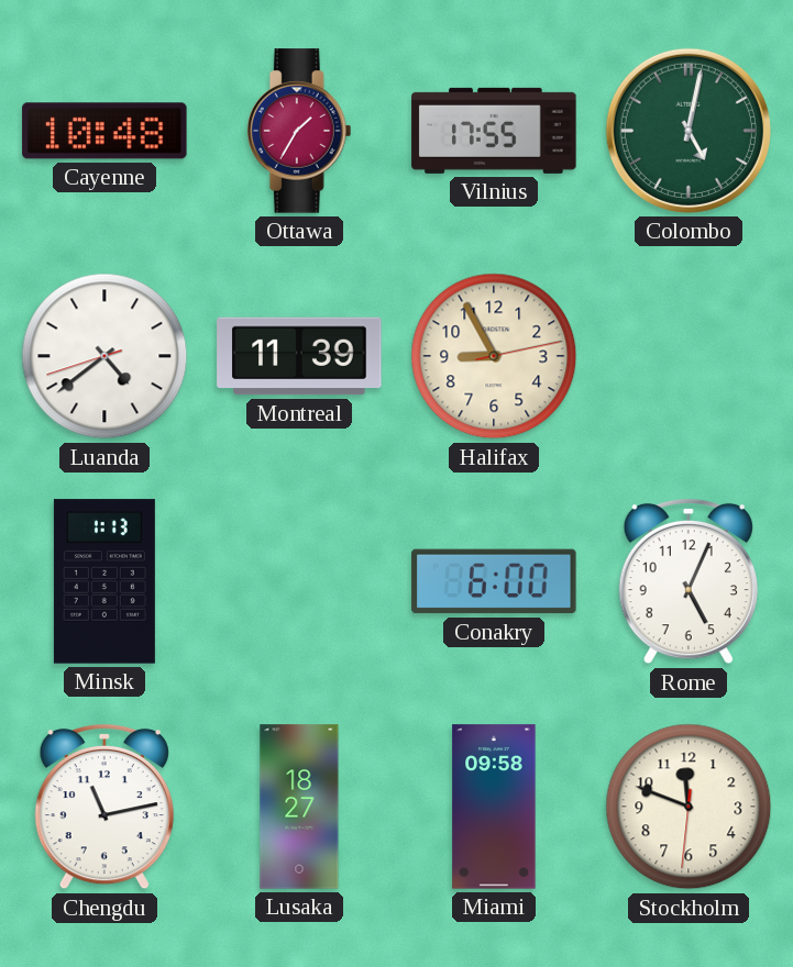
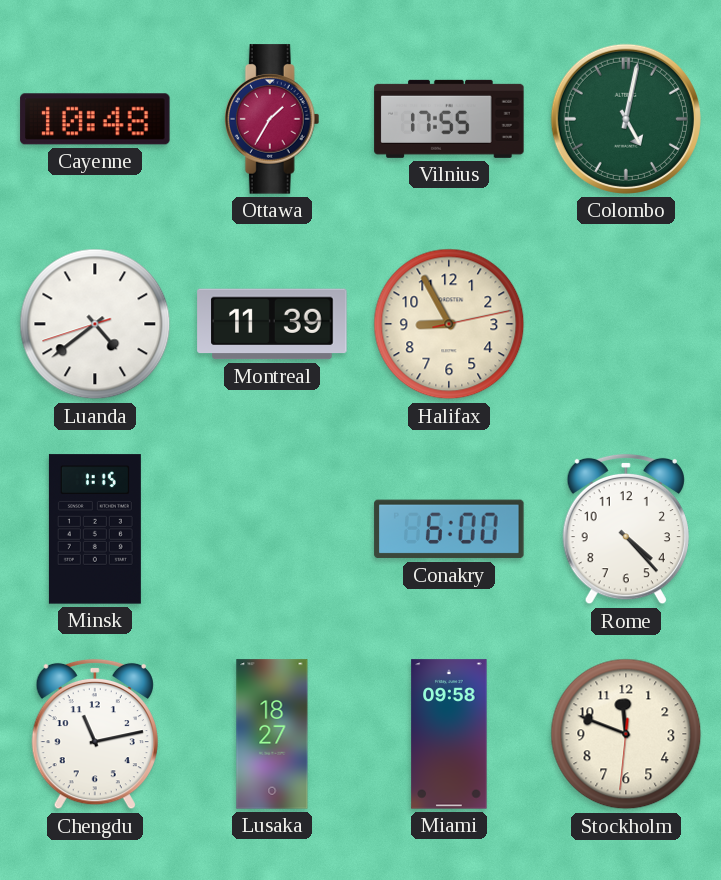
Minsk: 1:13 -> 1:15 (95, 529)
Rome: 5:04 -> 4:23 (626, 529)
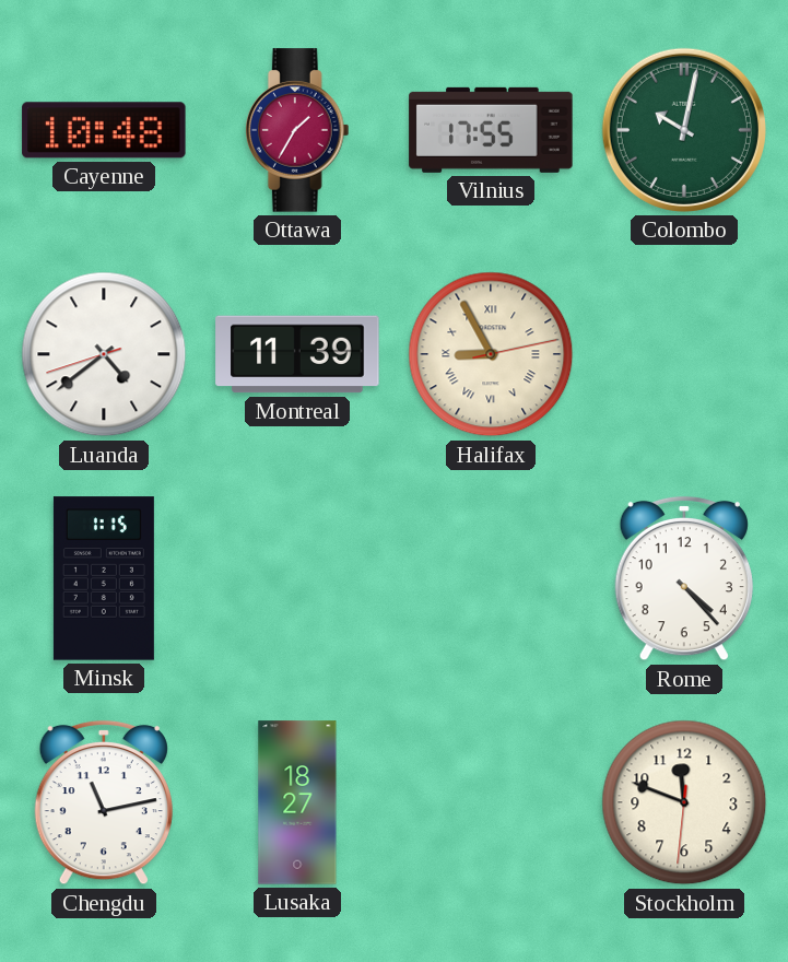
Colombo: 5:02 -> 10:02 (684, 130)
Halifax numerals: Arabic -> Roman (491, 354)
Conakry: 6:00 -> none (449, 529)
Miami: 09:58 -> none (449, 734)
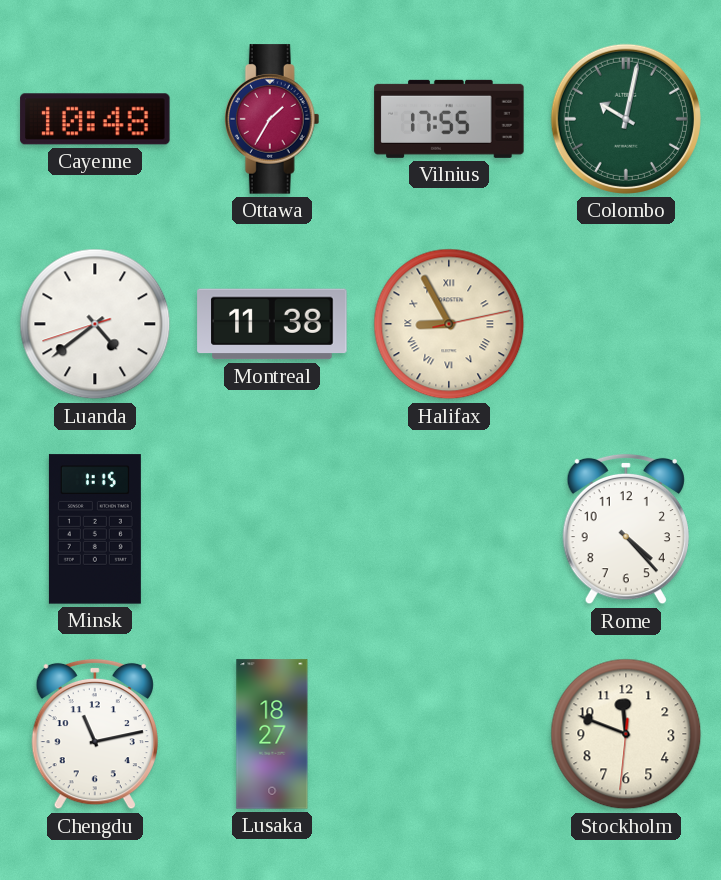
Montreal: 11:39 -> 11:38 (272, 324)
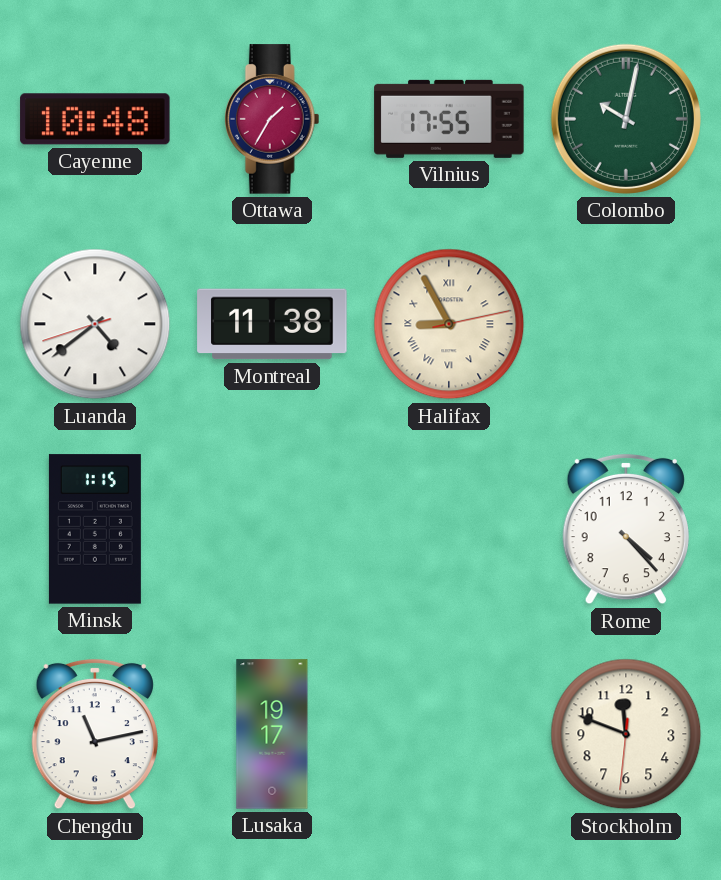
Lusaka: 18:27 -> 19:17 (272, 734)
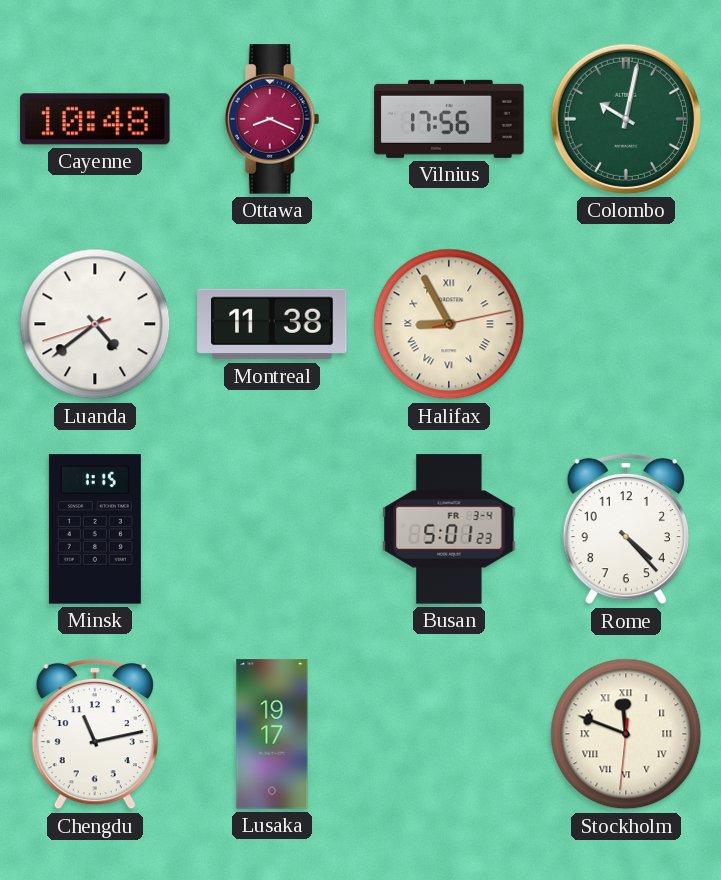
Ottawa: 1:35 -> 8:19 (272, 119)
Vilnius: 17:55 -> 17:56 (449, 119)
Busan: none -> 5:01 (449, 529)
Stockholm numerals: Arabic -> Roman (626, 734)
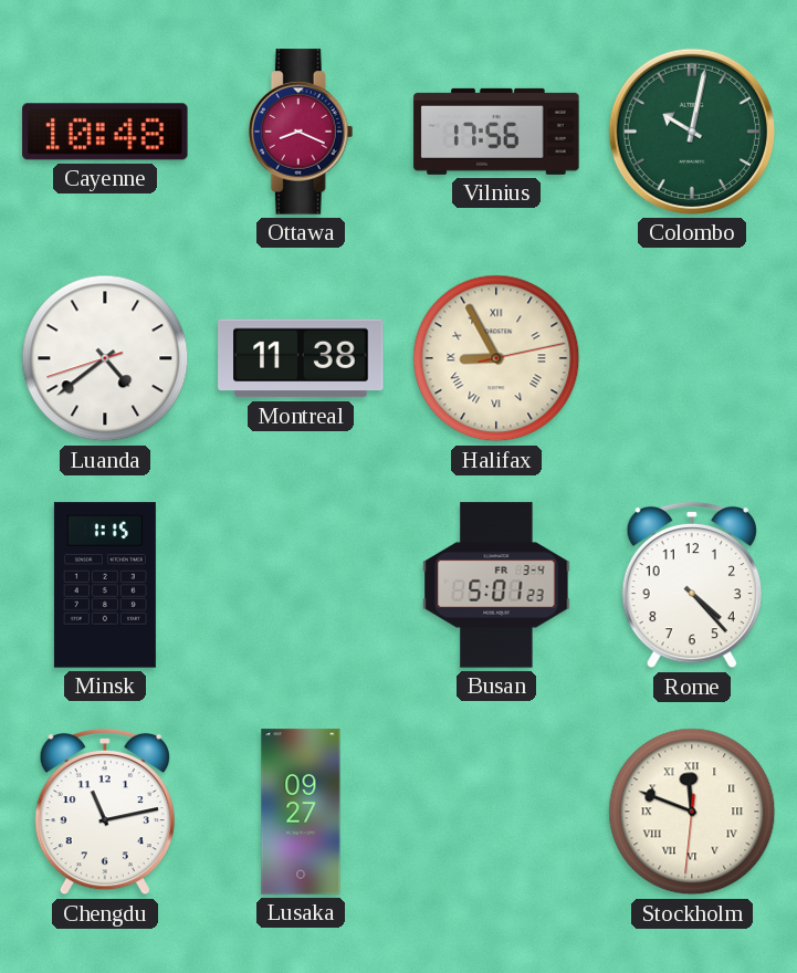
Lusaka: 19:17 -> 09:27 (301, 812)
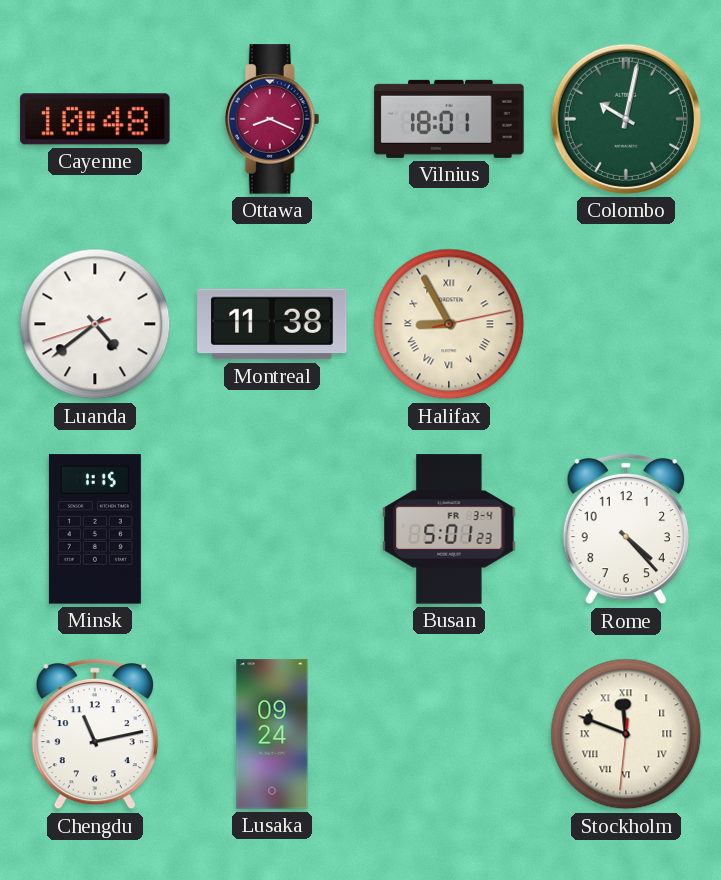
Vilnius: 17:56 -> 18:01 (449, 119)
Lusaka: 09:27 -> 09:24 (272, 734)
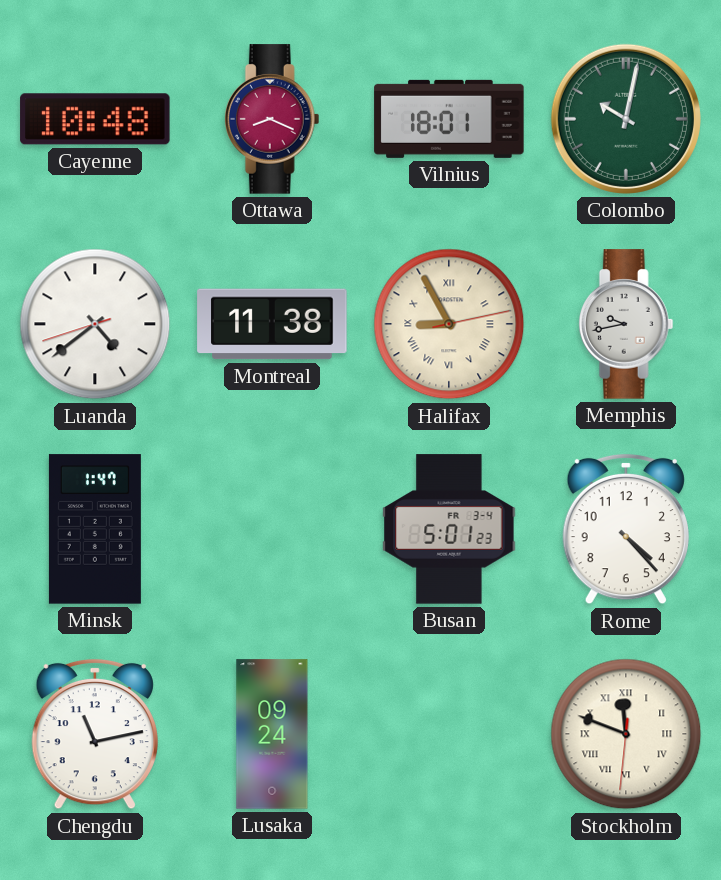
Memphis: none -> 9:43 (626, 324)
Minsk: 1:15 -> 1:47 (95, 529)
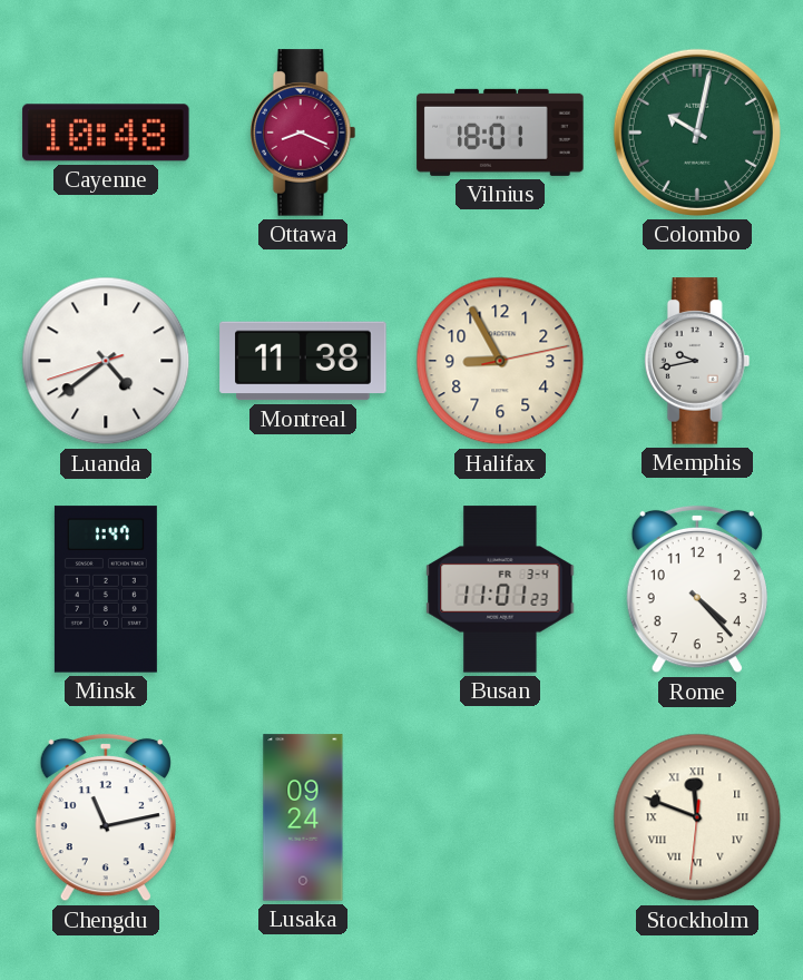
Halifax numerals: Roman -> Arabic (500, 361)
Busan: 5:01 -> 11:01 (500, 589)
